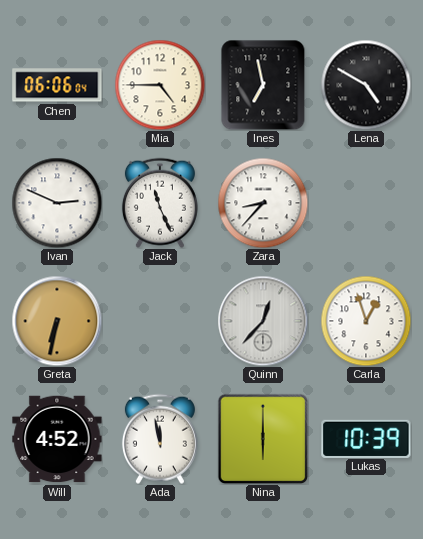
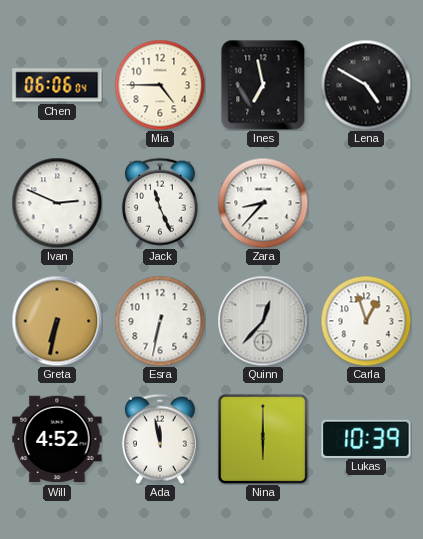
Esra: none -> 6:32 (160, 321)
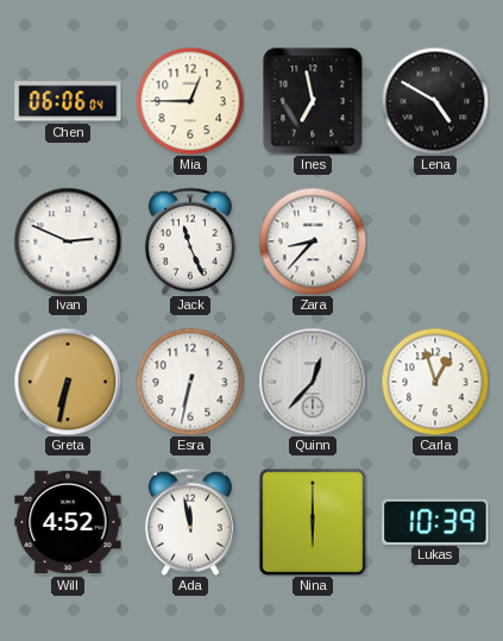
Mia: 4:45 -> 12:45 (190, 101)
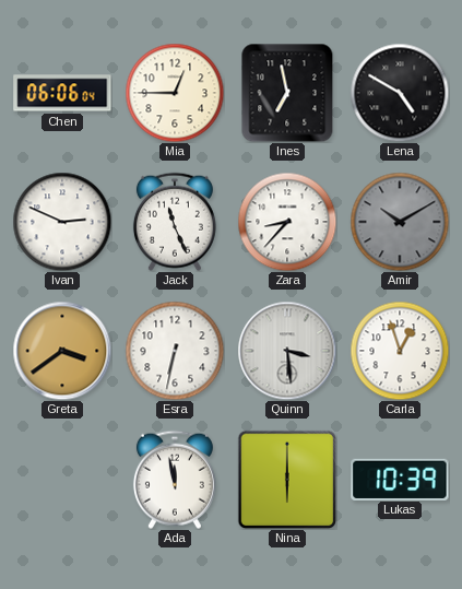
Amir: none -> 10:10 (400, 222)
Greta: 6:32 -> 3:39 (62, 351)
Quinn: 12:37 -> 3:29 (287, 351)
Will: 4:52 -> none (68, 522)
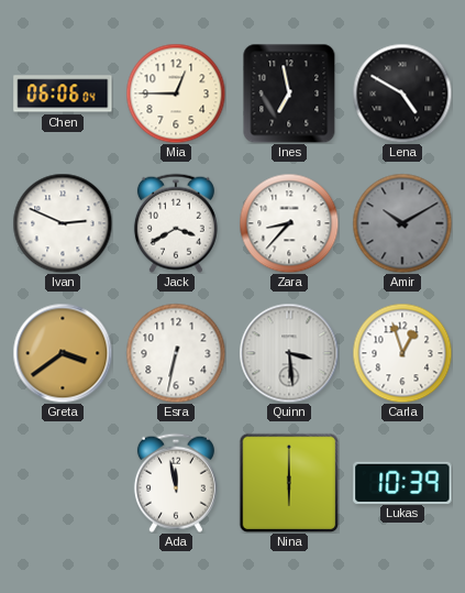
Jack: 11:26 -> 3:40 (176, 223)
